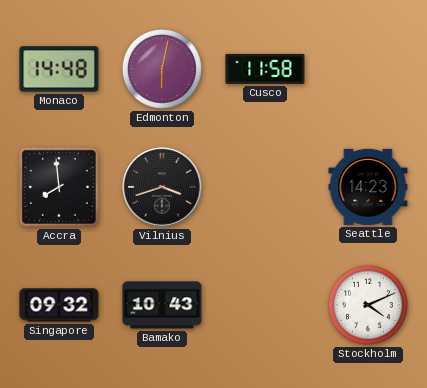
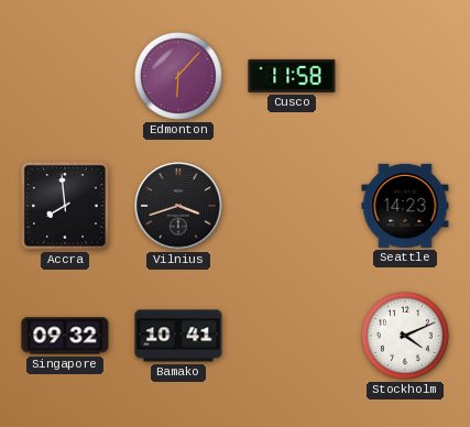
Monaco: 14:48 -> none (59, 69)
Edmonton: 6:02 -> 6:07 (178, 76)
Bamako: 10:43 -> 10:41 (178, 336)
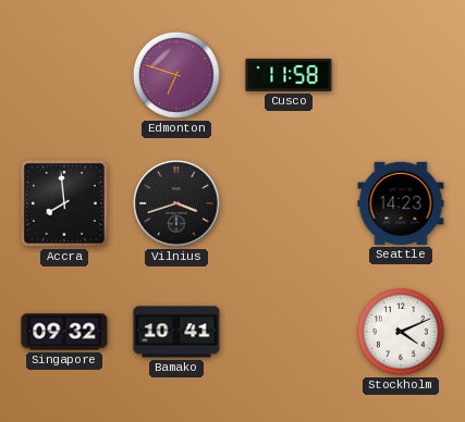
Edmonton: 6:07 -> 6:48 (176, 75)
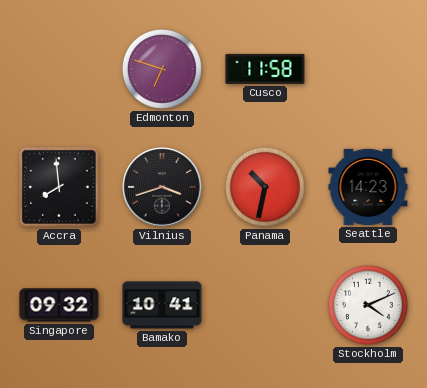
Panama: none -> 10:32 (265, 187)
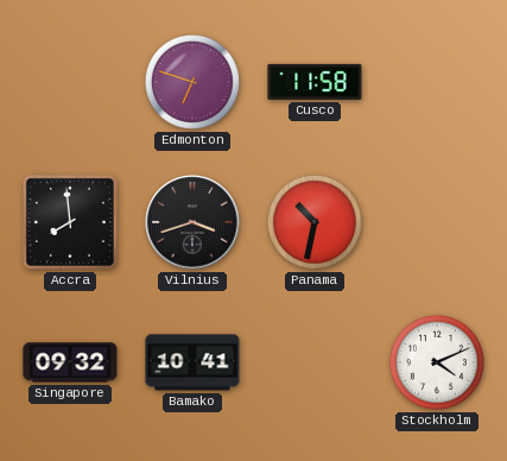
Seattle: 14:23 -> none (368, 187)
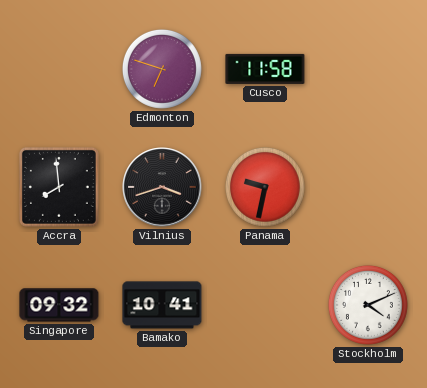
Panama: 10:32 -> 9:32 (265, 187)
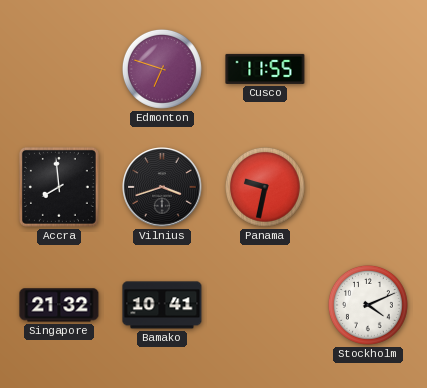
Cusco: 11:58 -> 11:55 (265, 69)
Singapore: 09:32 -> 21:32 (59, 305)
